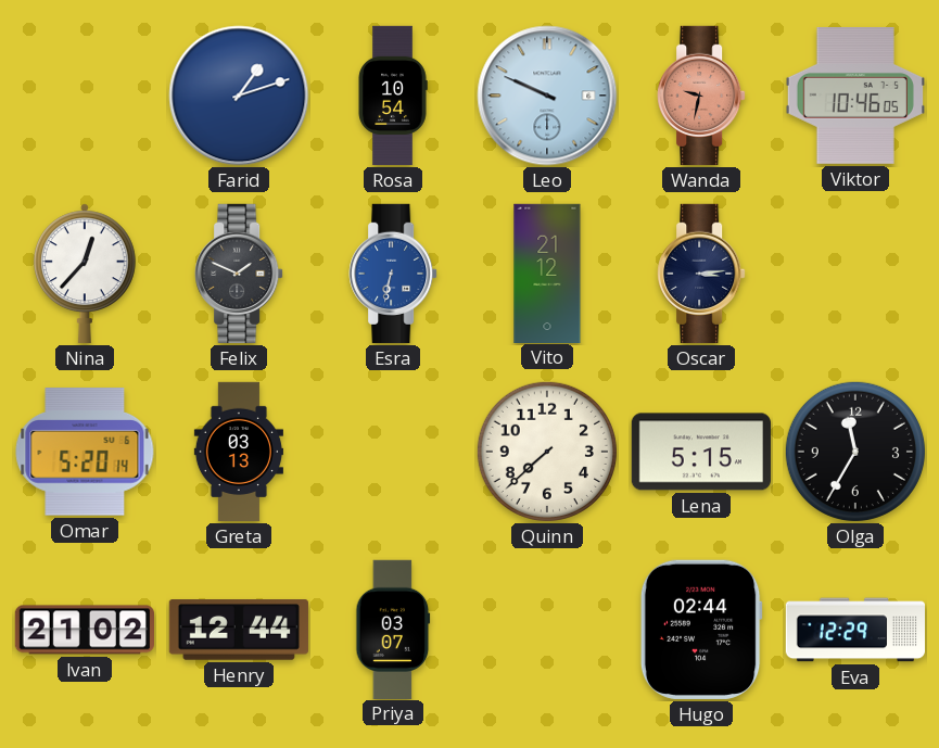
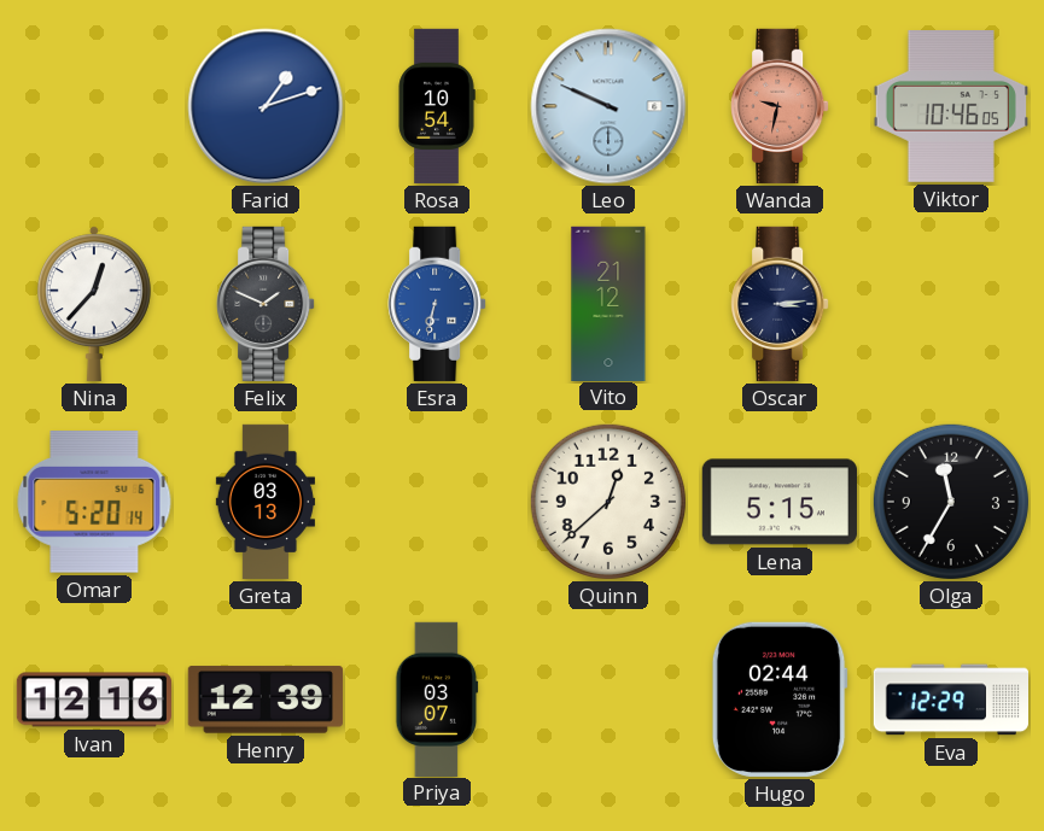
Quinn: 7:38 -> 12:38 (608, 502)
Ivan: 21:02 -> 12:16 (93, 700)
Henry: 12:44 -> 12:39 (266, 700)
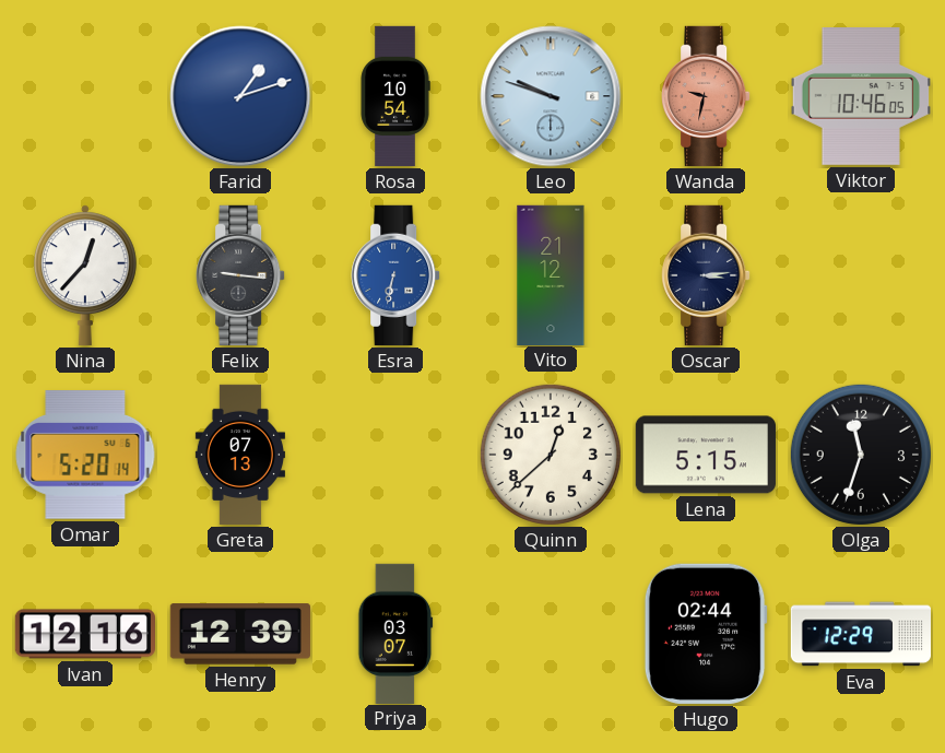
Leo: 9:49 -> 9:48 (551, 96)
Felix: 1:49 -> 9:16 (240, 275)
Greta: 03:13 -> 07:13 (240, 455)
Olga: 11:35 -> 11:33 (861, 455)
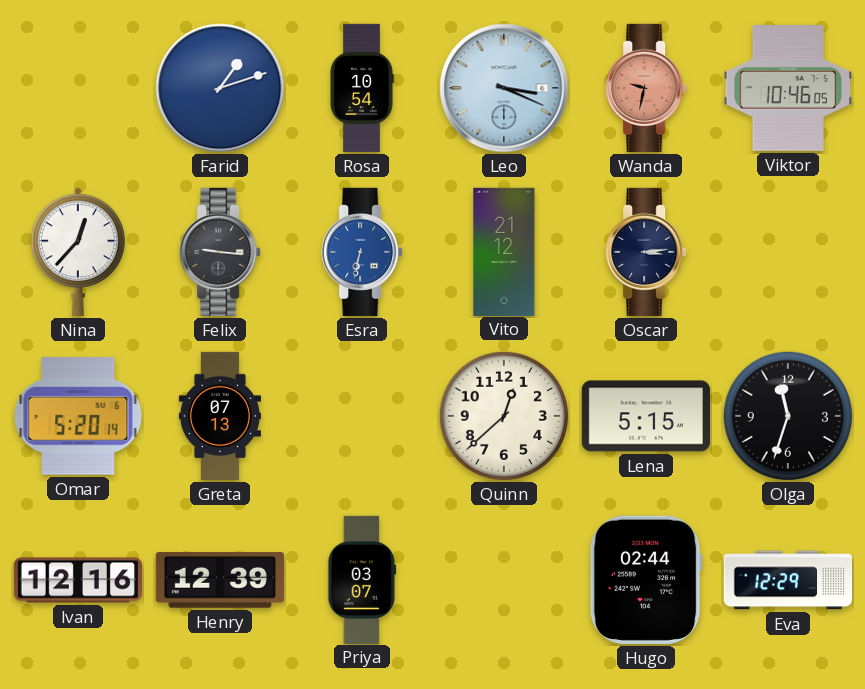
Leo: 9:48 -> 3:19 (504, 88)
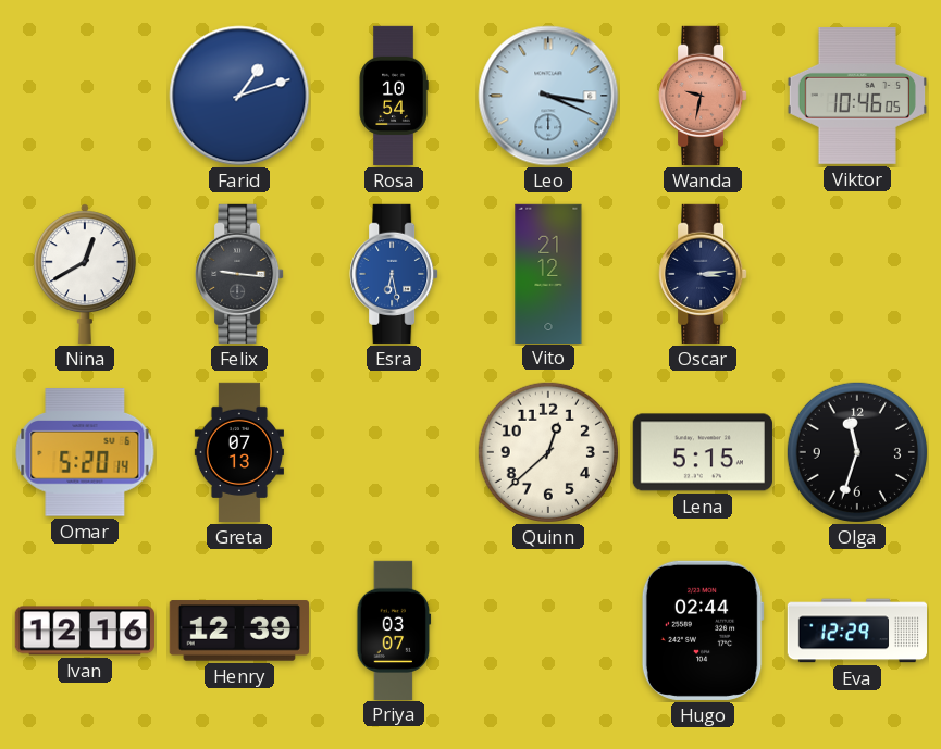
Nina: 12:37 -> 12:40 (85, 274)
Esra: 6:32 -> 6:28 (394, 274)
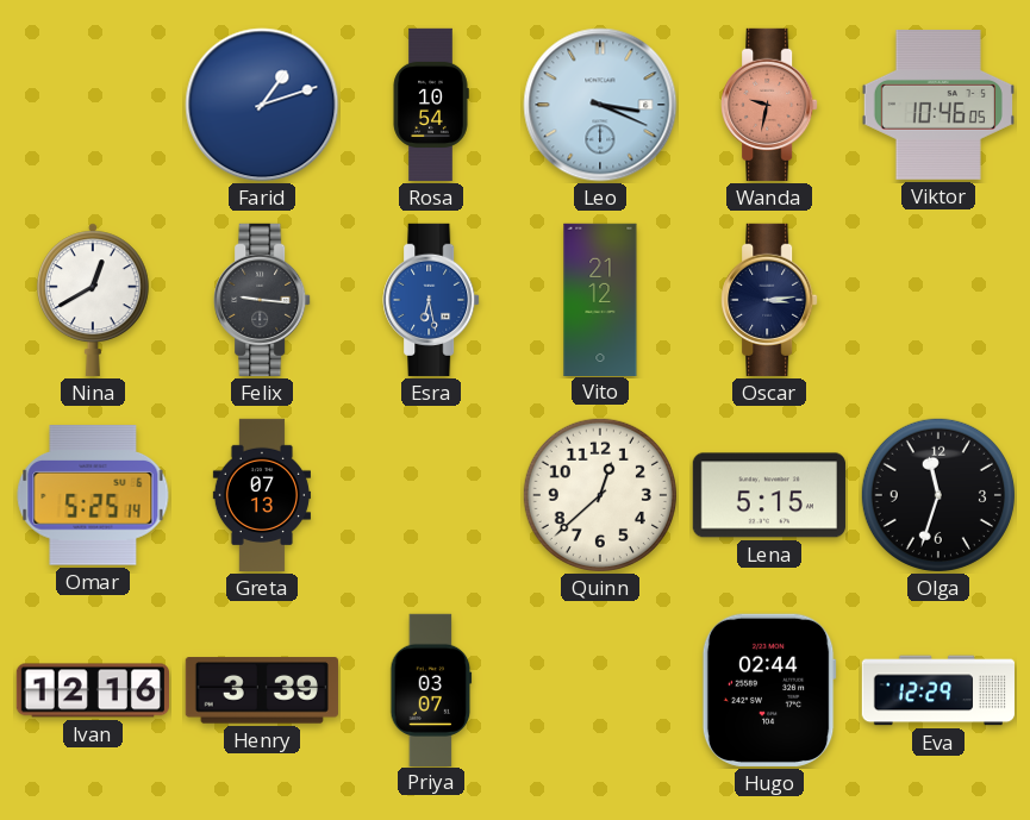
Omar: 5:20 -> 5:25 (93, 495)
Henry: 12:39 -> 3:39 (262, 690)
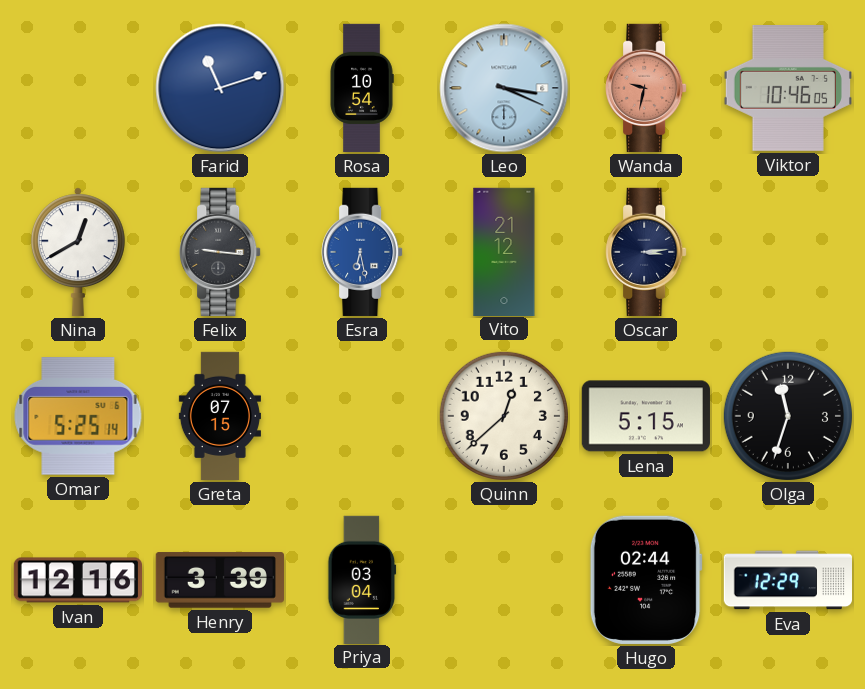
Farid: 1:12 -> 11:12 (220, 88)
Greta: 07:13 -> 07:15 (220, 416)
Priya: 03:07 -> 03:04 (362, 579)
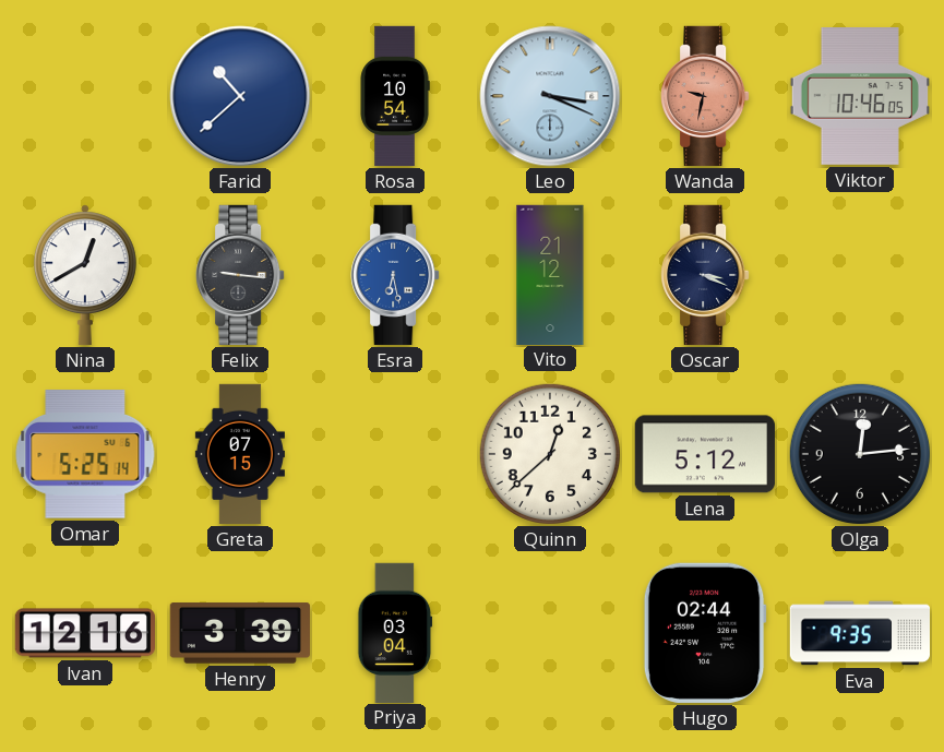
Farid: 11:12 -> 10:38 (240, 96)
Oscar: 3:14 -> 3:19 (705, 275)
Lena: 5:15 -> 5:12 (705, 454)
Olga: 11:33 -> 12:14 (860, 454)
Eva: 12:29 -> 9:35 (859, 633)
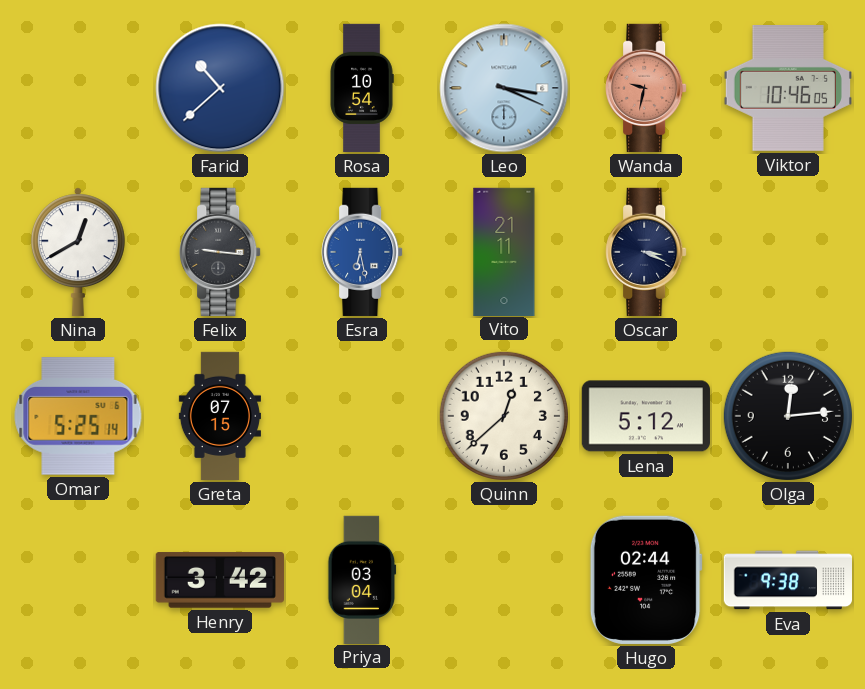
Vito: 21:12 -> 21:11 (504, 251)
Ivan: 12:16 -> none (84, 633)
Henry: 3:39 -> 3:42 (220, 580)
Eva: 9:35 -> 9:38 (787, 580)
